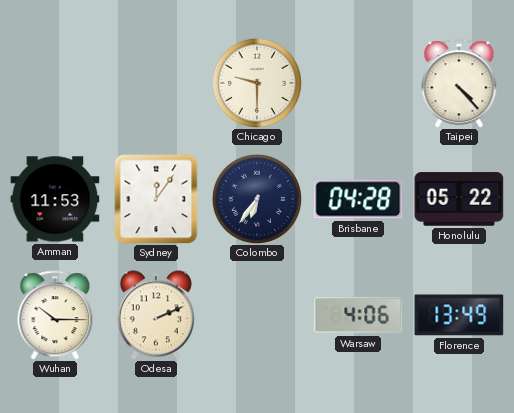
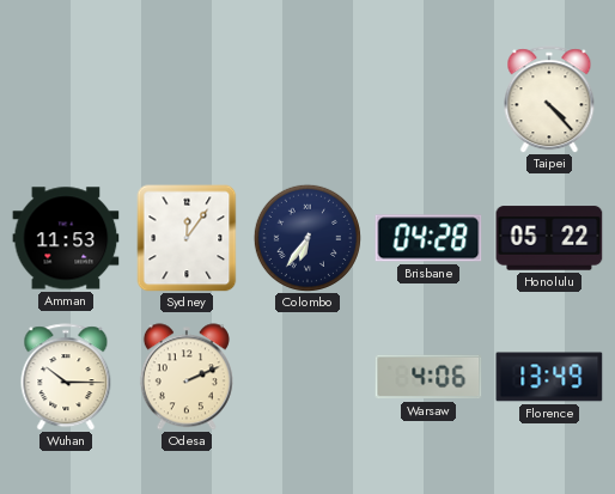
Chicago: 9:30 -> none (257, 83)
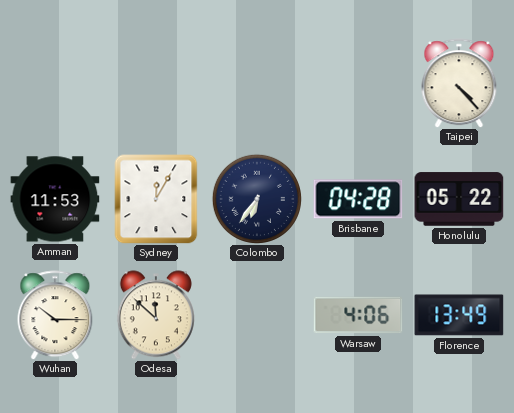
Sydney: 12:06 -> 12:05 (156, 199)
Odesa: 2:11 -> 11:52 (156, 315)
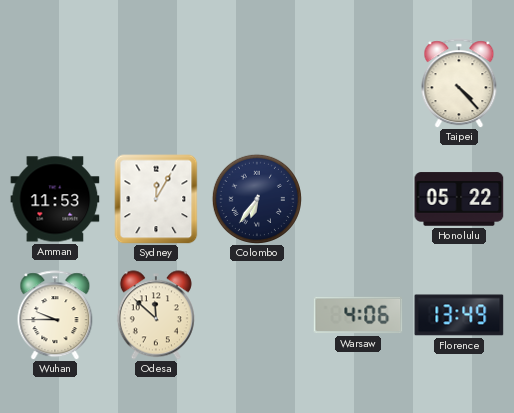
Brisbane: 04:28 -> none (358, 199)
Wuhan: 10:15 -> 9:45 (55, 315)
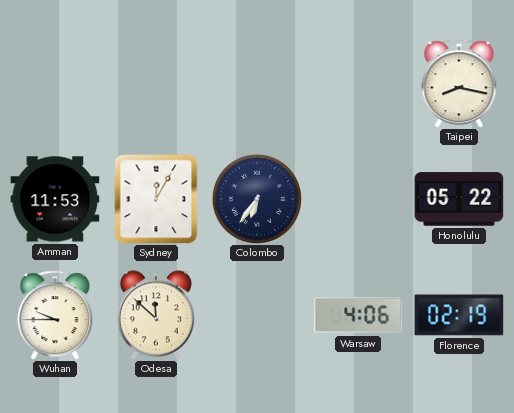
Taipei: 4:23 -> 8:17 (459, 83)
Florence: 13:49 -> 02:19 (459, 315)
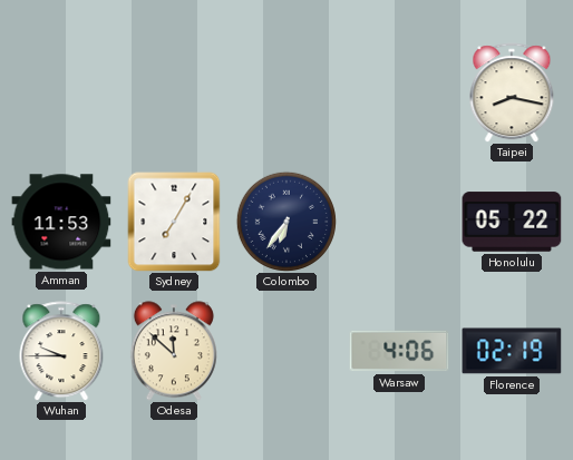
Sydney: 12:05 -> 7:05 (174, 222)
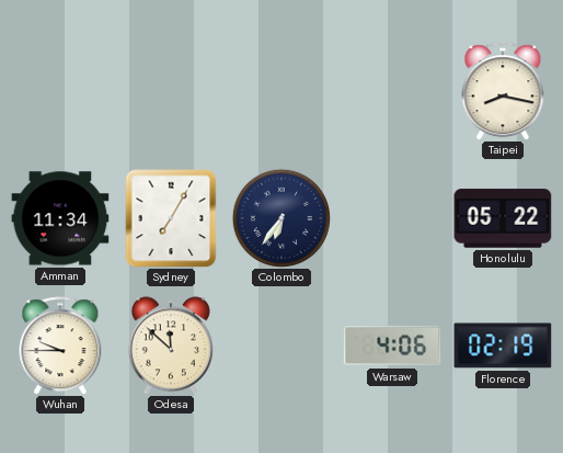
Amman: 11:53 -> 11:34 (60, 218)
